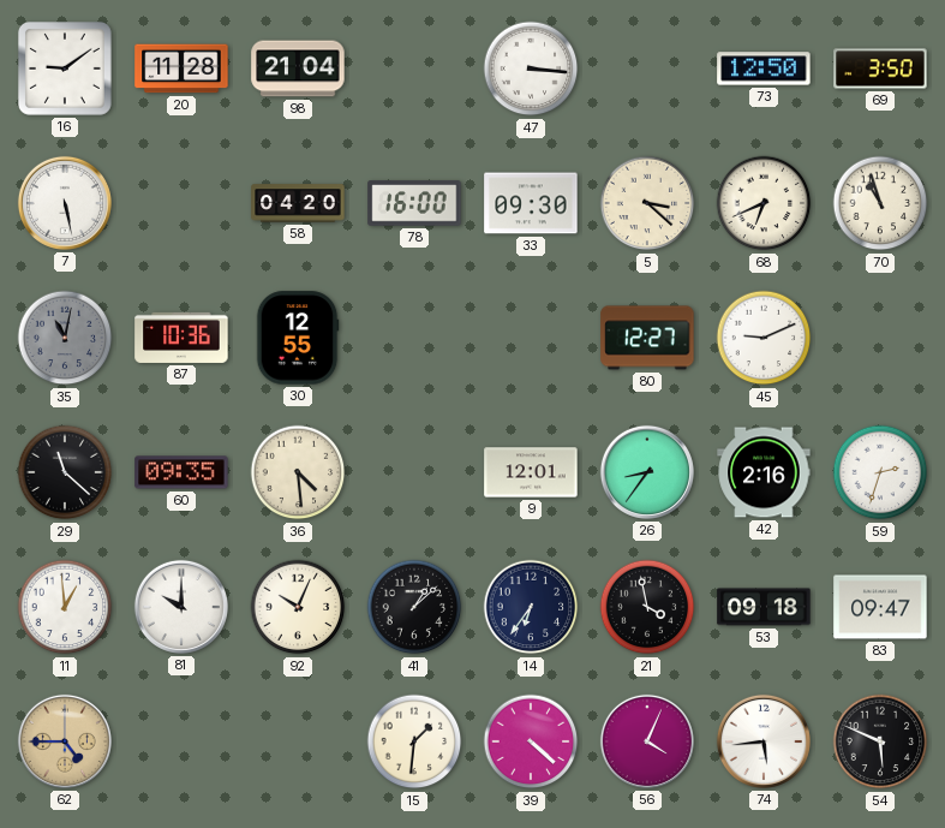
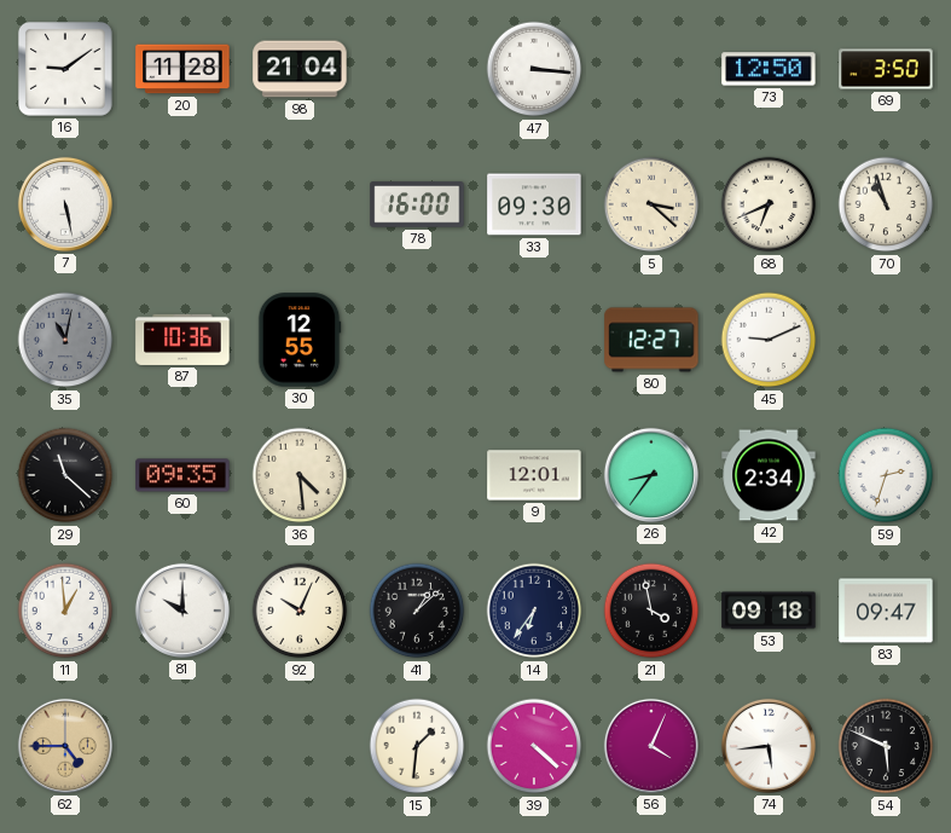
58: 04:20 -> none (298, 203)
42: 2:16 -> 2:34 (769, 475)
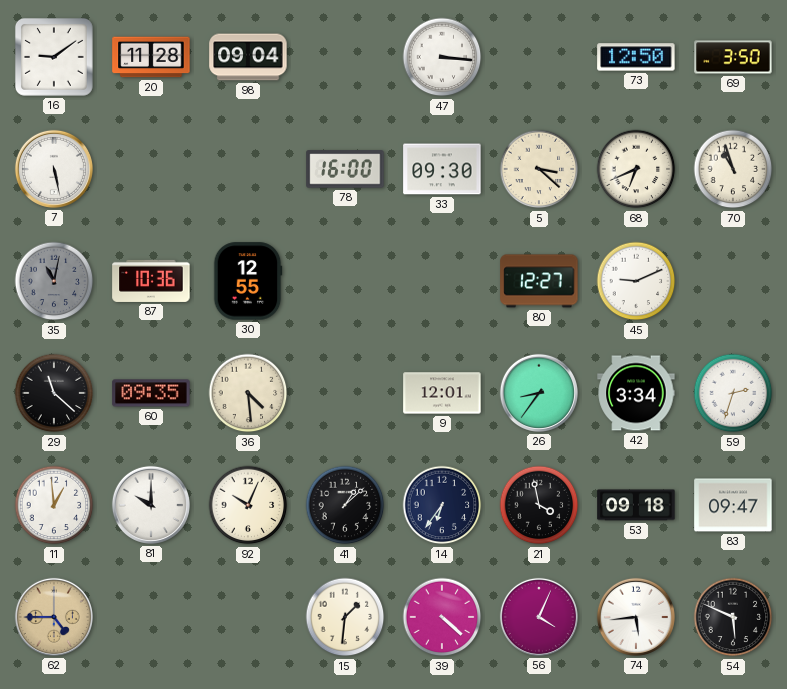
98: 21:04 -> 09:04 (248, 57)
42: 2:34 -> 3:34 (636, 393)
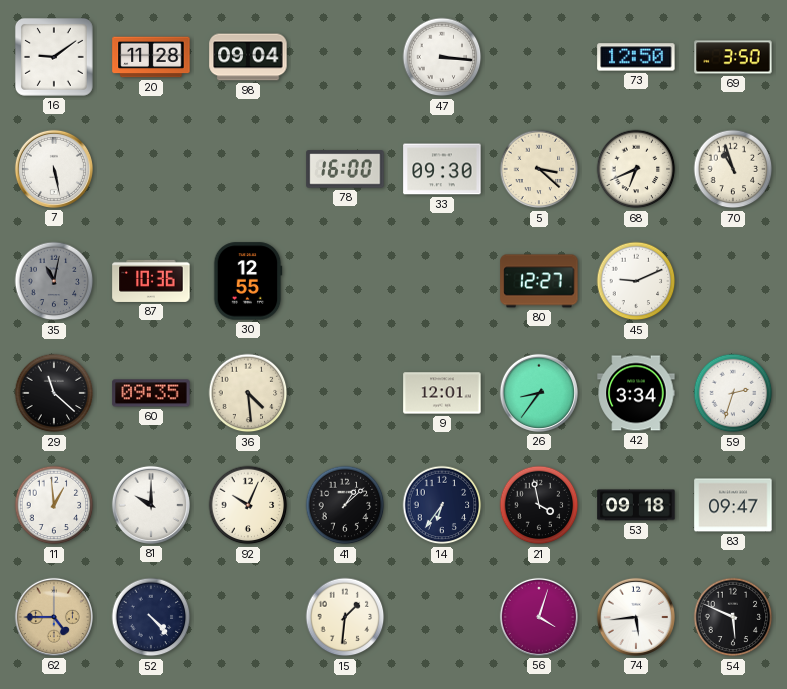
52: none -> 4:23 (151, 617)
39: 4:22 -> none (442, 617)
56: 4:04 -> 4:03 (539, 617)
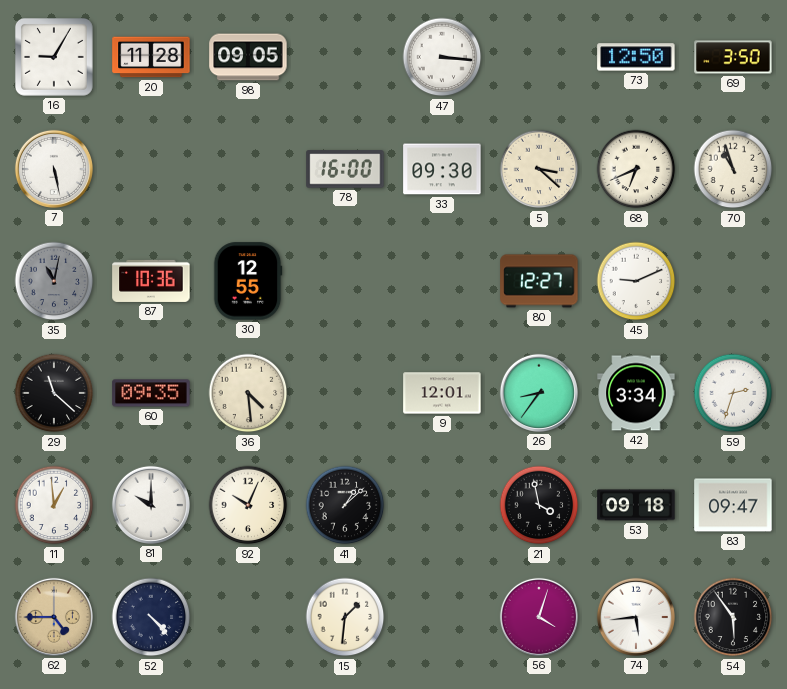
16: 9:09 -> 9:05 (54, 57)
98: 09:04 -> 09:05 (248, 57)
14: 6:36 -> none (442, 505)
54: 5:49 -> 5:54 (733, 617)
